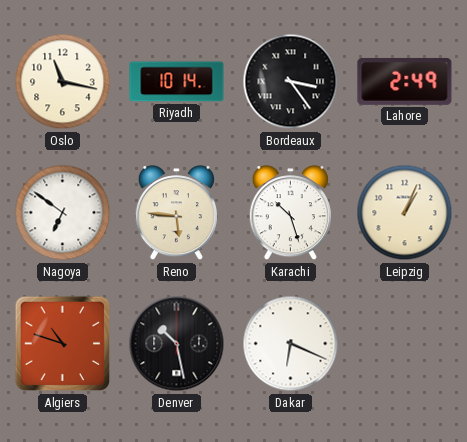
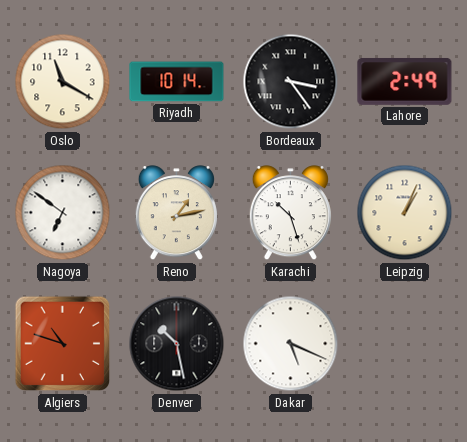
Oslo: 11:17 -> 11:20 (63, 82)
Reno: 5:46 -> 1:13 (176, 213)
Dakar: 6:19 -> 5:19 (291, 344)
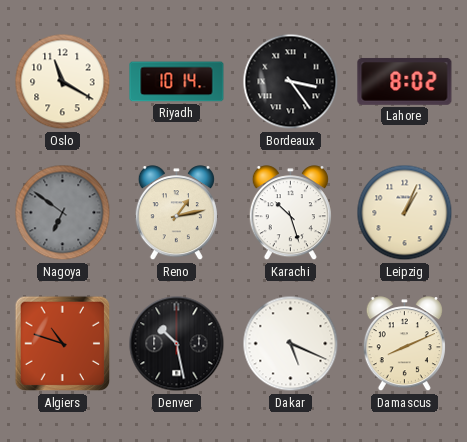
Lahore: 2:49 -> 8:02 (405, 82)
Nagoya dial: white -> grey (63, 213)
Damascus: none -> 8:11 (404, 344)
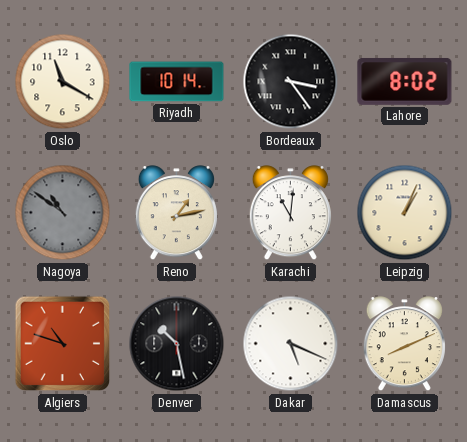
Nagoya: 6:51 -> 10:51 (63, 213)
Karachi: 10:27 -> 11:01 (290, 213)
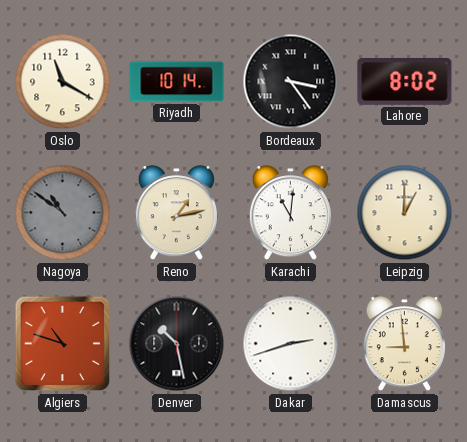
Leipzig: 1:04 -> 1:00 (405, 213)
Dakar: 5:19 -> 2:42 (291, 344)
Damascus: 8:11 -> 8:59 (404, 344)
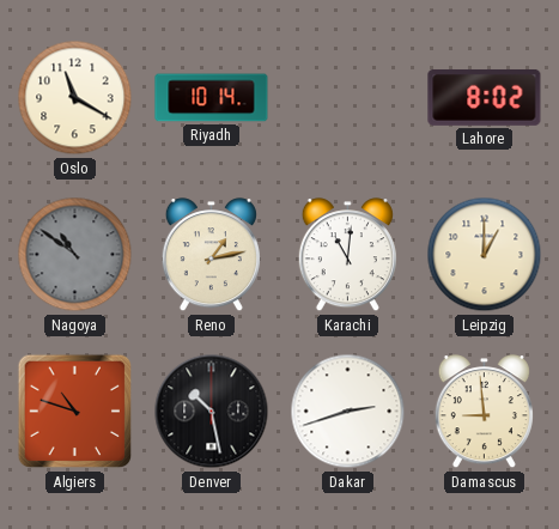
Bordeaux: 3:24 -> none (291, 82)
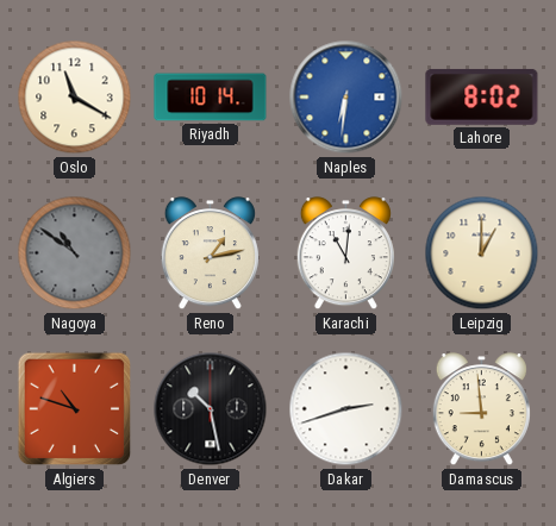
Naples: none -> 6:31 (346, 98)
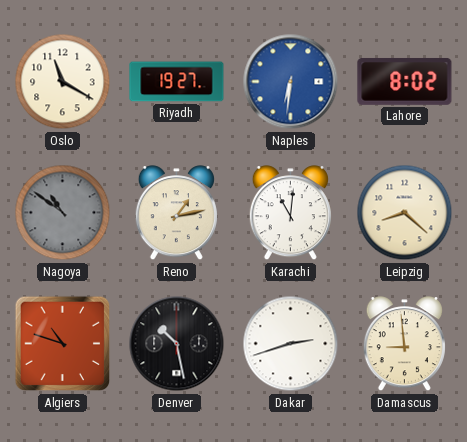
Riyadh: 10:14 -> 19:27 (177, 82)
Leipzig: 1:00 -> 8:22 (405, 213)
